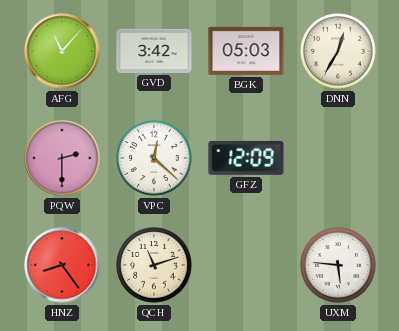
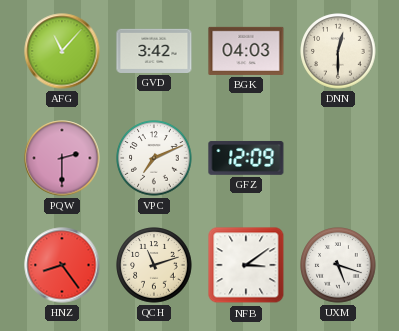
BGK: 05:03 -> 04:03 (246, 51)
DNN: 12:35 -> 12:30 (338, 51)
VPC: 12:22 -> 7:11 (154, 158)
NFB: none -> 3:09 (246, 265)
UXM: 5:46 -> 5:18 (338, 265)
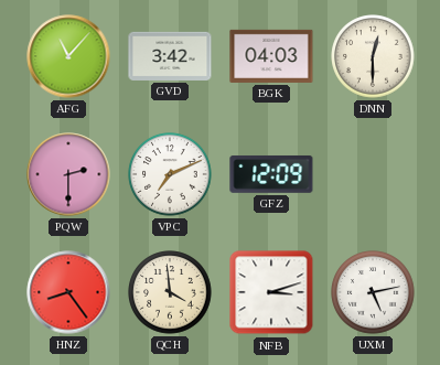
QCH: 11:12 -> 3:59 (170, 292)
NFB: 3:09 -> 3:12 (271, 292)
UXM: 5:18 -> 5:13 (373, 292)
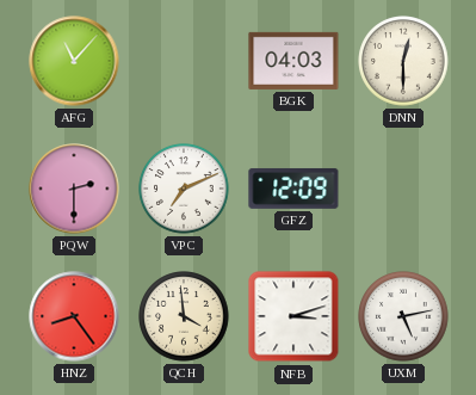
GVD: 3:42 -> none (170, 56)
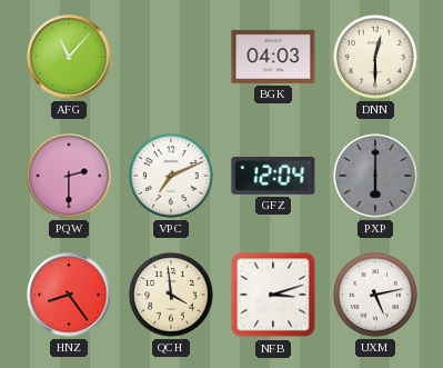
GFZ: 12:09 -> 12:04 (273, 176)
PXP: none -> 6:00 (375, 176)
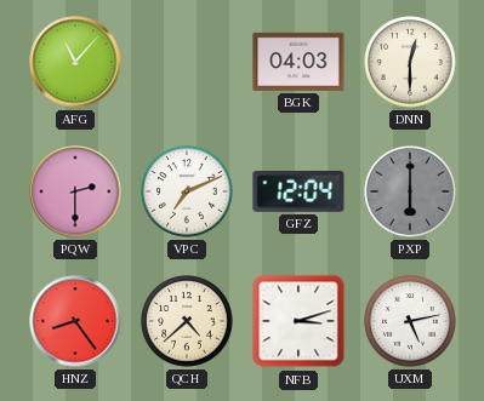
QCH: 3:59 -> 4:38 (187, 321)
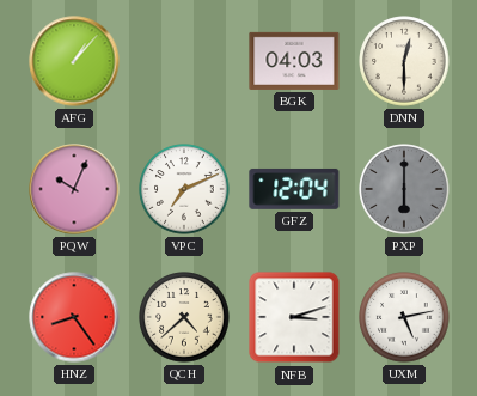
AFG: 11:07 -> 1:07 (74, 61)
PQW: 2:30 -> 10:04 (74, 189)
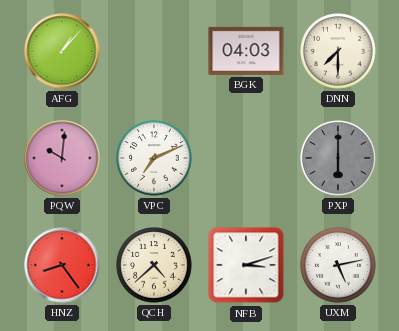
DNN: 12:30 -> 7:30 (338, 51)
PQW: 10:04 -> 10:01 (62, 158)
GFZ: 12:04 -> none (294, 189)
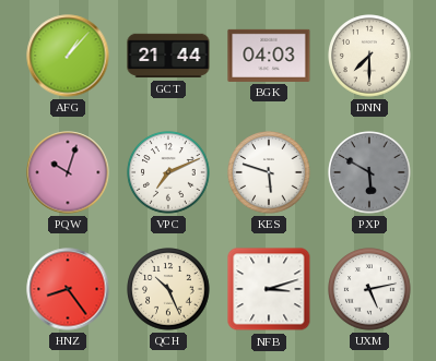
GCT: none -> 21:44 (168, 56)
PQW: 10:01 -> 10:03 (68, 172)
KES: none -> 5:48 (269, 172)
PXP: 6:00 -> 5:50 (369, 172)
QCH: 4:38 -> 10:26 (168, 289)
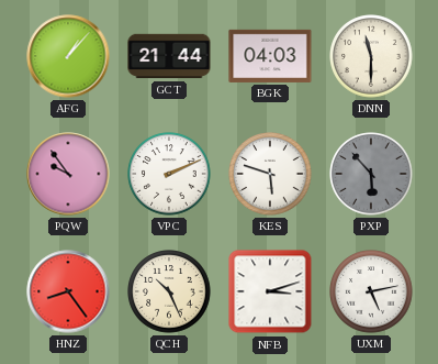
DNN: 7:30 -> 11:30 (371, 56)
PQW: 10:03 -> 9:54 (68, 174)
VPC: 7:11 -> 2:11 (169, 174)
PXP: 5:50 -> 5:53 (371, 174)
